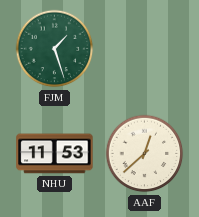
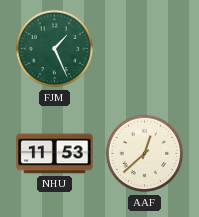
FJM: 1:27 -> 1:26 (55, 49)
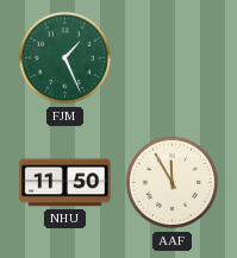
NHU: 11:53 -> 11:50 (66, 183)
AAF: 12:38 -> 11:55 (173, 183)
